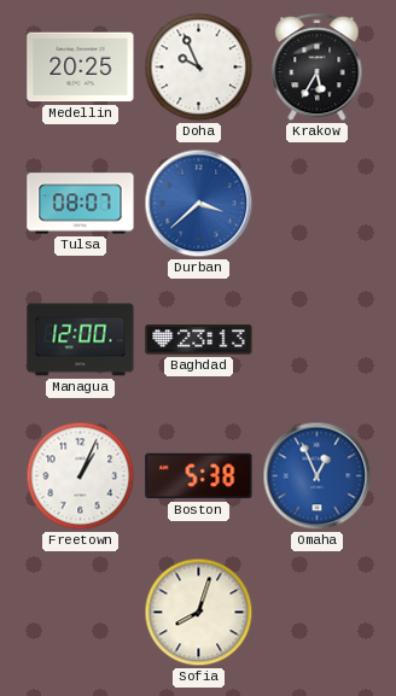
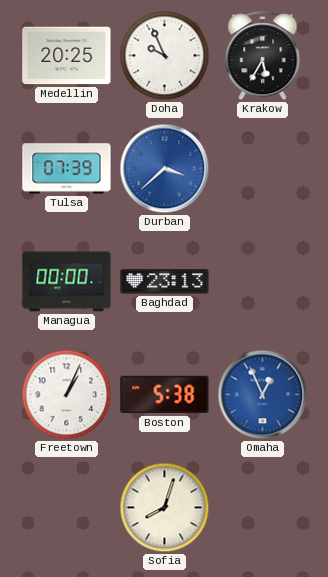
Tulsa: 08:07 -> 07:39 (67, 169)
Managua: 12:00 -> 00:00 (67, 282)
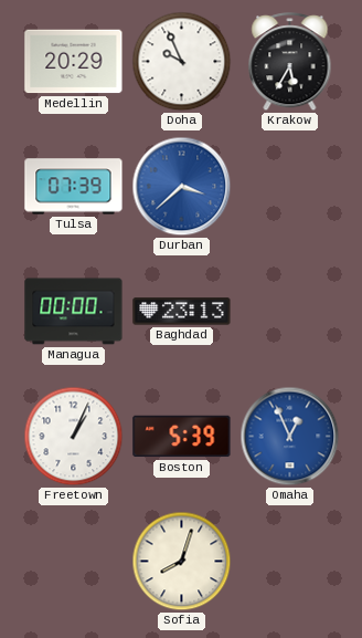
Medellin: 20:25 -> 20:29 (74, 62)
Boston: 5:38 -> 5:39 (182, 437)
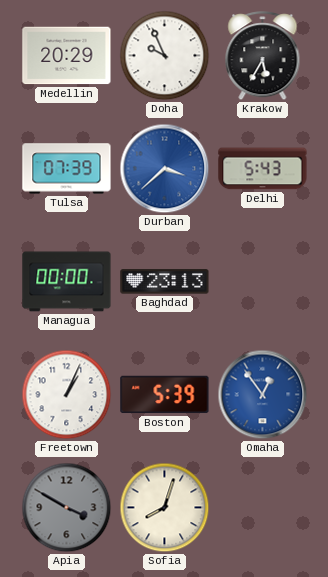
Delhi: none -> 5:43 (263, 169)
Omaha: 12:56 -> 12:54 (263, 395)
Apia: none -> 3:50 (67, 508)
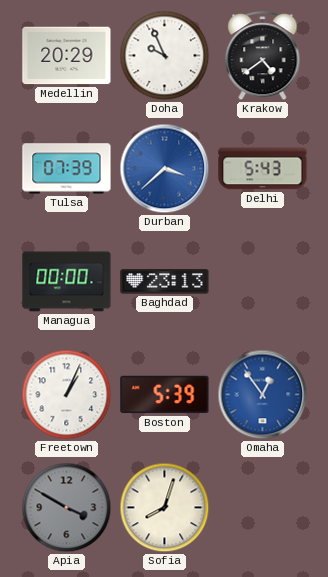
Krakow: 5:35 -> 4:39 (263, 56)
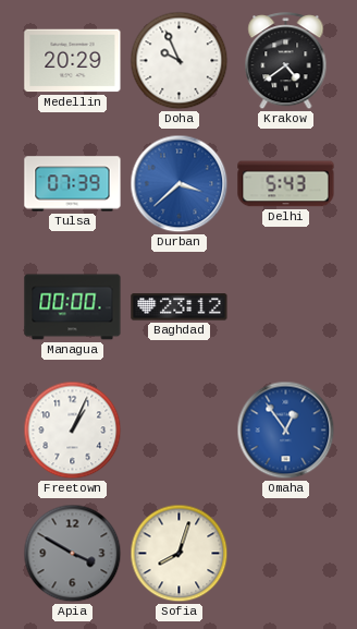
Baghdad: 23:13 -> 23:12 (180, 307)
Boston: 5:39 -> none (165, 395)
